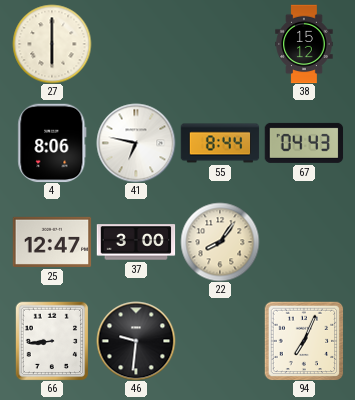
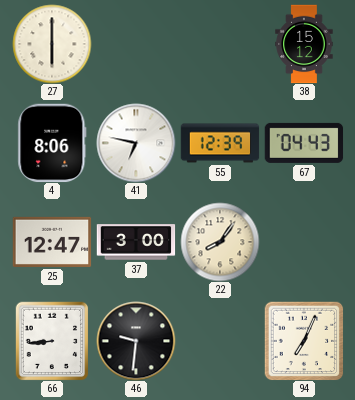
55: 8:44 -> 12:39 (220, 143)
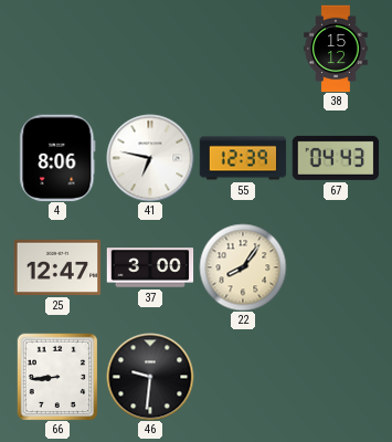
27: 6:00 -> none (52, 44)
94: 7:04 -> none (304, 341)
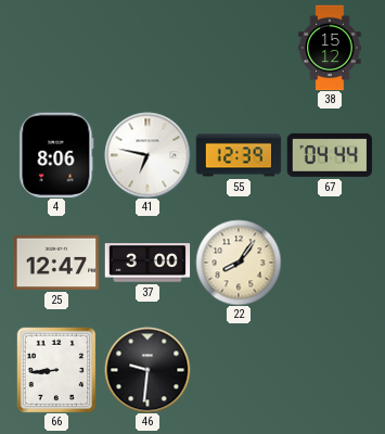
67: 04:43 -> 04:44 (330, 155)
